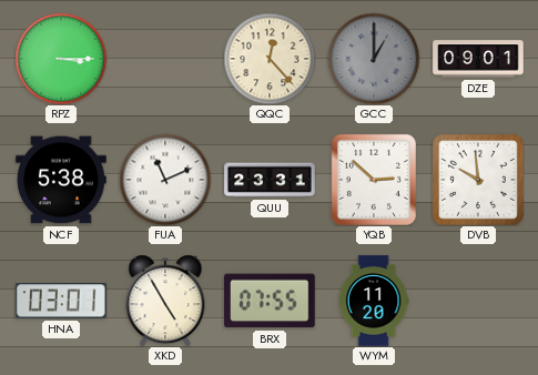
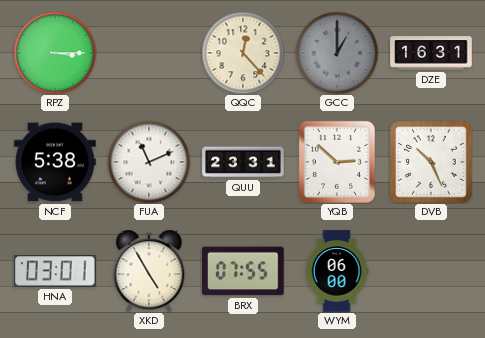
DZE: 09:01 -> 16:31 (431, 53)
DVB: 9:59 -> 10:26 (431, 162)
WYM: 11:20 -> 06:00 (337, 271)
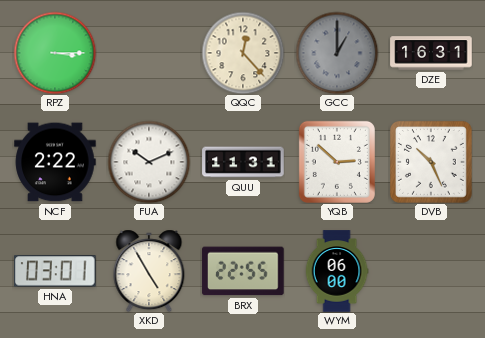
NCF: 5:38 -> 2:22 (55, 162)
FUA: 11:11 -> 10:11 (149, 162)
QUU: 23:31 -> 11:31 (243, 162)
BRX: 07:55 -> 22:55 (243, 271)
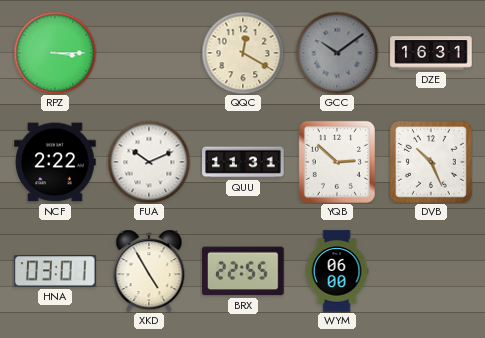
QQC: 12:23 -> 12:20 (243, 53)
GCC: 1:00 -> 10:09 (337, 53)
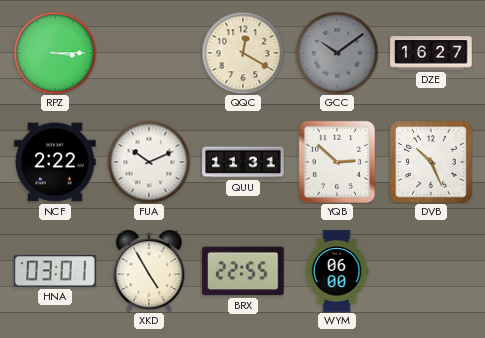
DZE: 16:31 -> 16:27 (431, 53)
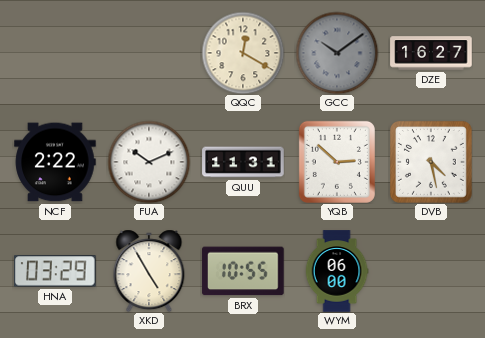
RPZ: 3:15 -> none (55, 53)
DVB: 10:26 -> 4:28 (431, 162)
HNA: 03:01 -> 03:29 (56, 271)
BRX: 22:55 -> 10:55 (243, 271)
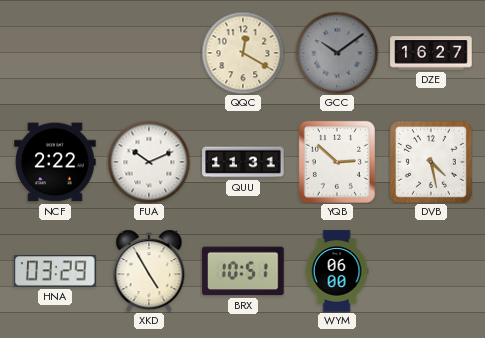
BRX: 10:55 -> 10:51 (243, 271)
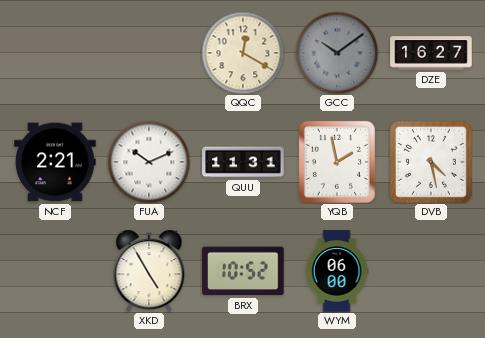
NCF: 2:22 -> 2:21 (55, 162)
YQB: 2:52 -> 1:58 (337, 162)
HNA: 03:29 -> none (56, 271)
BRX: 10:51 -> 10:52 (243, 271)
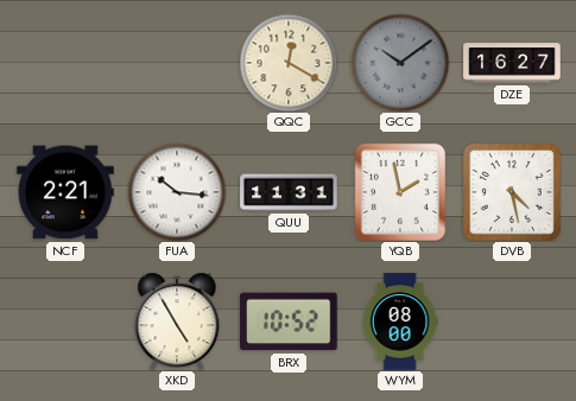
FUA: 10:11 -> 10:16 (177, 192)
WYM: 06:00 -> 08:00 (400, 322)
